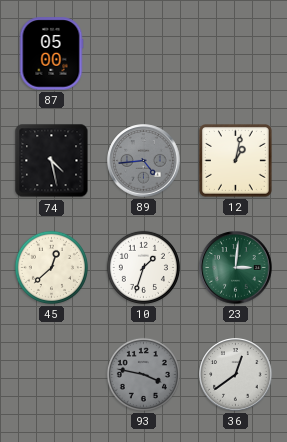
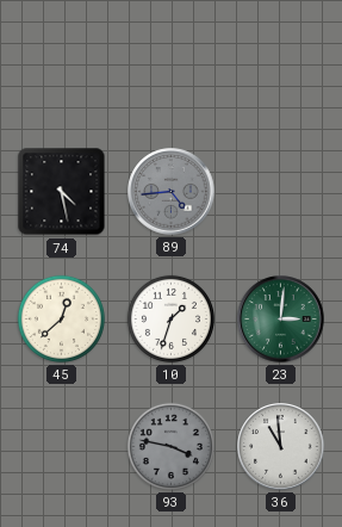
87: 05:00 -> none (51, 54)
12: 1:02 -> none (236, 161)
36: 12:39 -> 10:59 (281, 447)
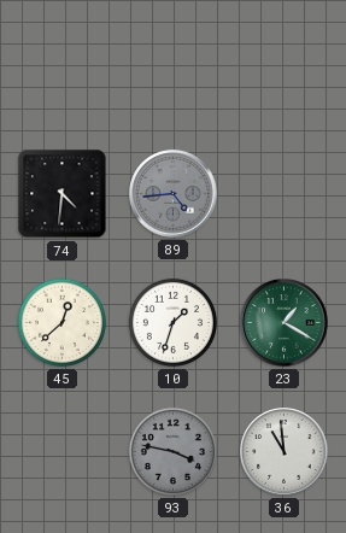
74: 4:28 -> 4:31 (63, 194)
23: 3:01 -> 1:20 (285, 323)
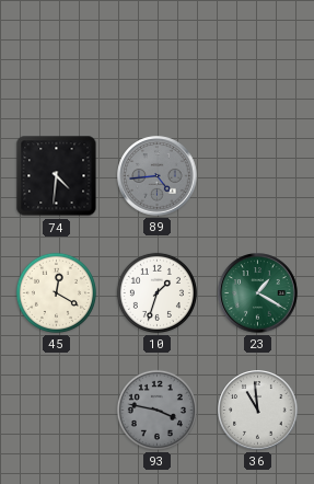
45: 12:38 -> 12:20 (56, 292)
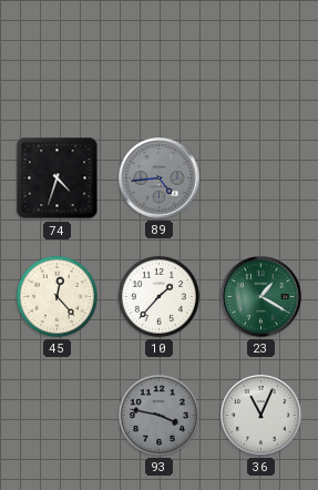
74: 4:31 -> 4:33 (58, 178)
45: 12:20 -> 12:23 (57, 296)
10: 1:33 -> 1:37 (158, 296)
36: 10:59 -> 11:04 (261, 416)
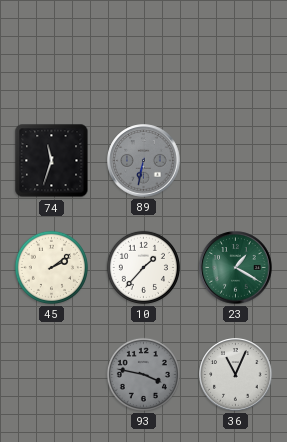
74: 4:33 -> 11:33 (52, 161)
89: 4:44 -> 6:32 (144, 161)
45: 12:23 -> 2:09 (51, 267)
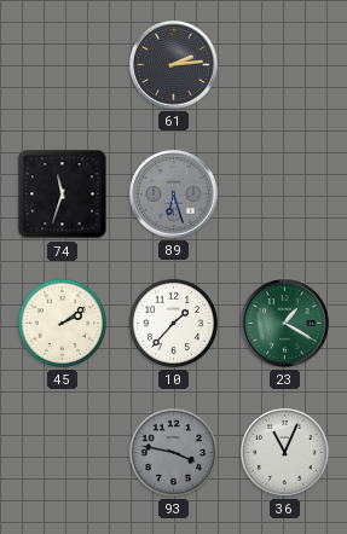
61: none -> 2:14 (174, 65)
89: 6:32 -> 6:27 (174, 195)
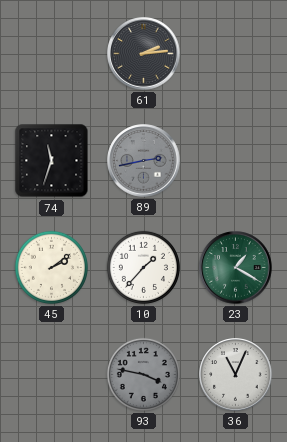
89: 6:27 -> 2:43 (144, 161)
